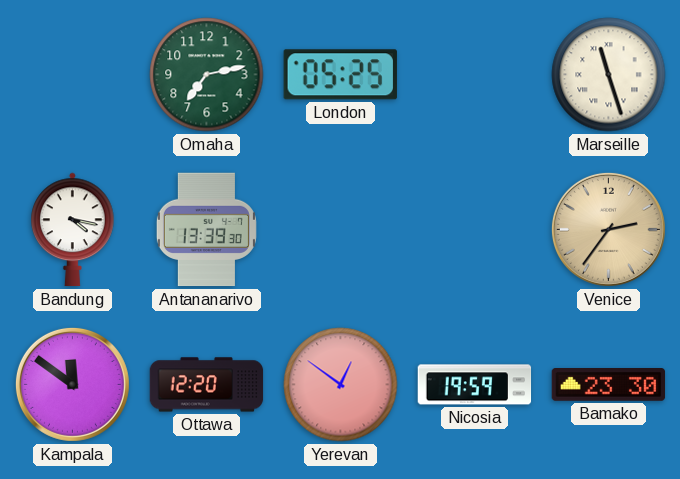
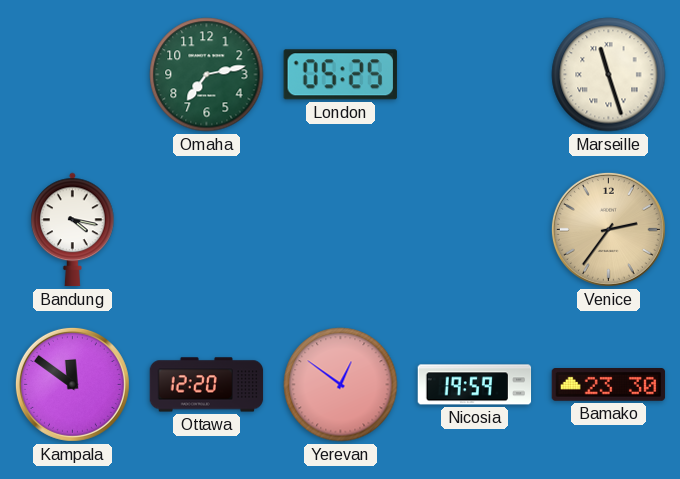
Antananarivo: 13:39 -> none (206, 230)
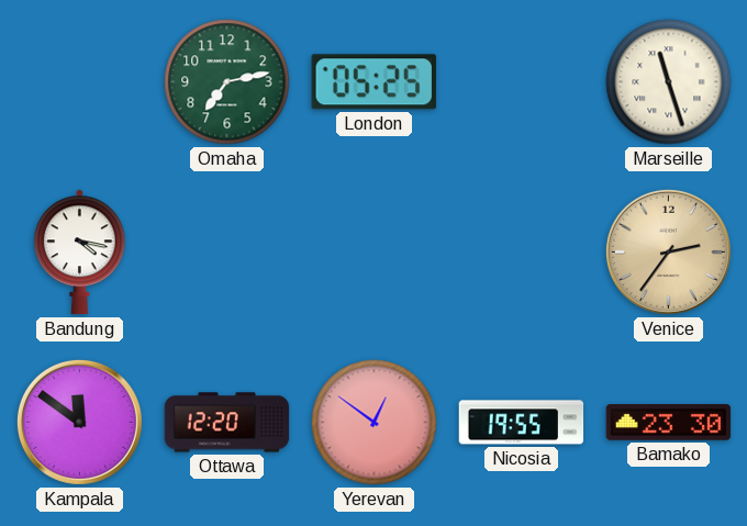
Nicosia: 19:59 -> 19:55 (522, 423)
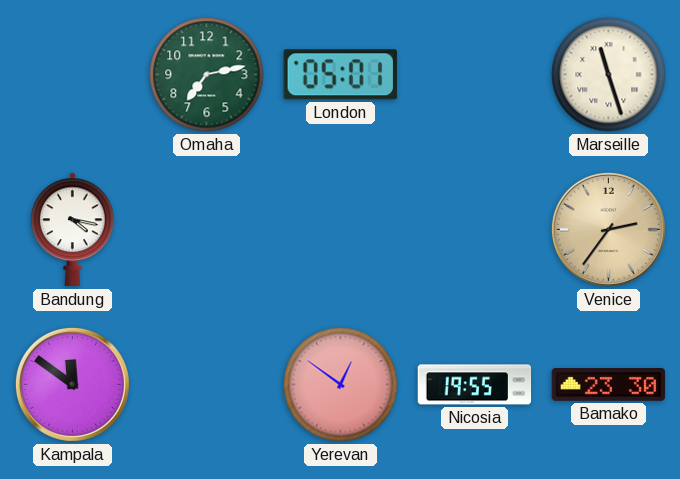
London: 05:25 -> 05:01 (340, 75)
Ottawa: 12:20 -> none (227, 423)
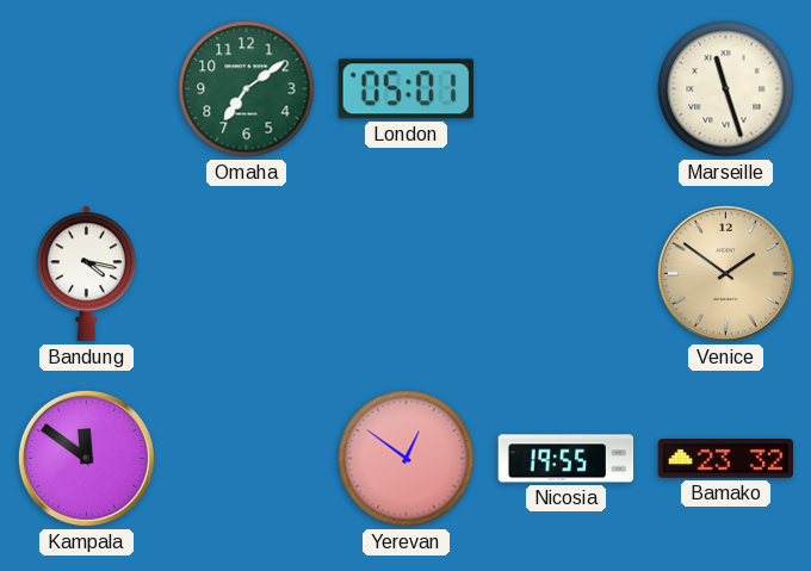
Omaha: 7:13 -> 7:09 (247, 89)
Venice: 2:36 -> 1:51 (725, 273)
Bamako: 23:30 -> 23:32 (726, 459)
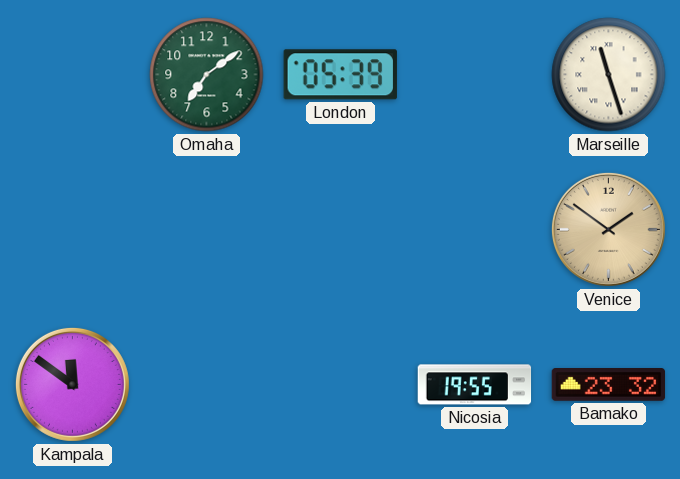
London: 05:01 -> 05:39 (340, 75)
Bandung: 4:17 -> none (87, 274)
Yerevan: 12:51 -> none (407, 459)
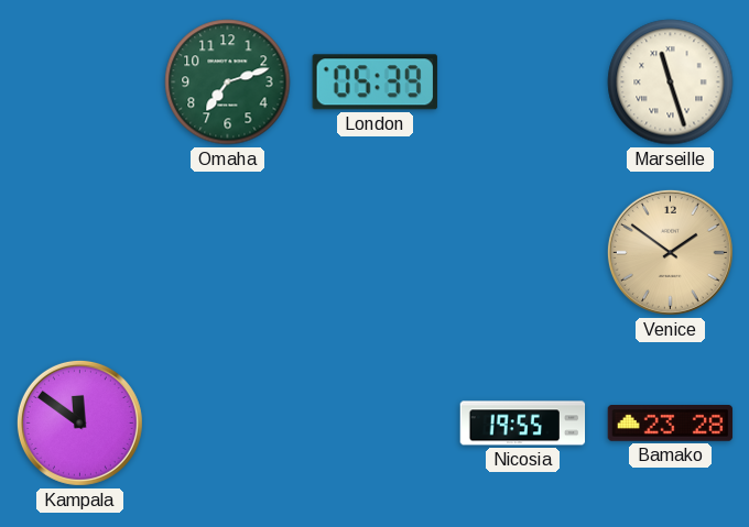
Omaha: 7:09 -> 7:12 (228, 83)
Bamako: 23:32 -> 23:28 (671, 424)
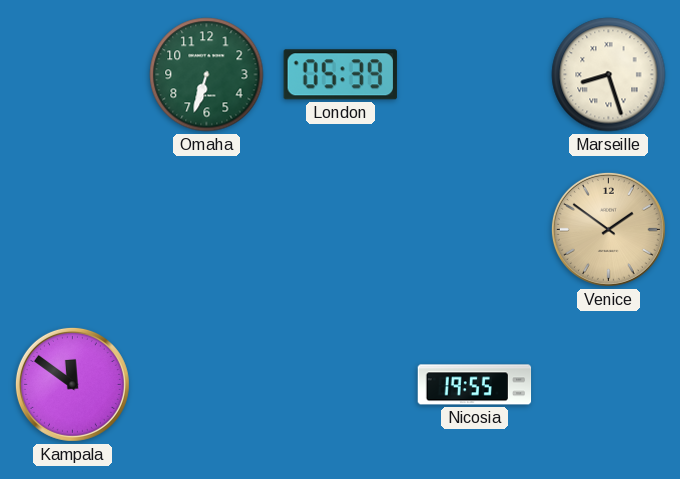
Omaha: 7:12 -> 6:33 (207, 75)
Marseille: 11:27 -> 8:27 (609, 75)
Bamako: 23:28 -> none (671, 424)
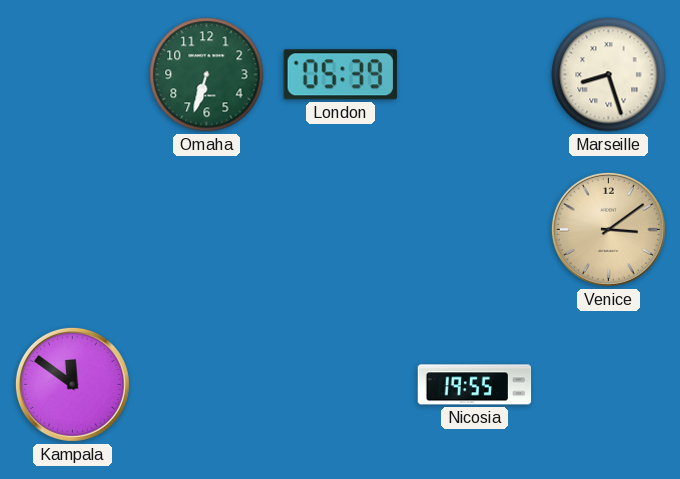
Venice: 1:51 -> 3:09 (608, 229)
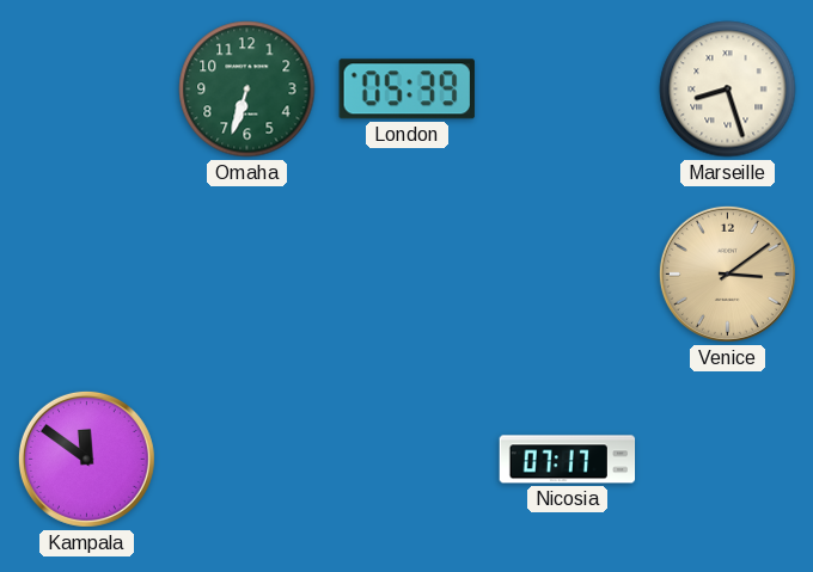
Nicosia: 19:55 -> 07:17 (568, 460)
